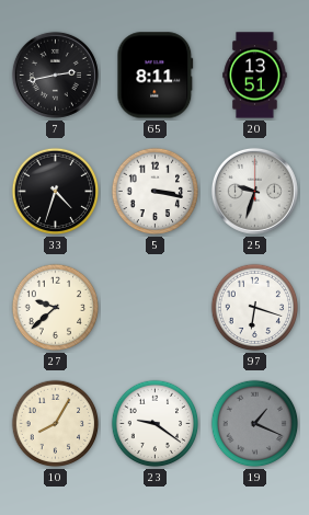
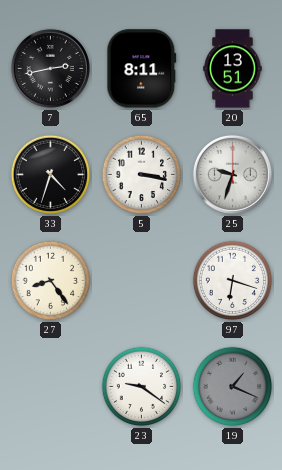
27: 9:38 -> 8:24 (51, 281)
10: 8:05 -> none (56, 424)
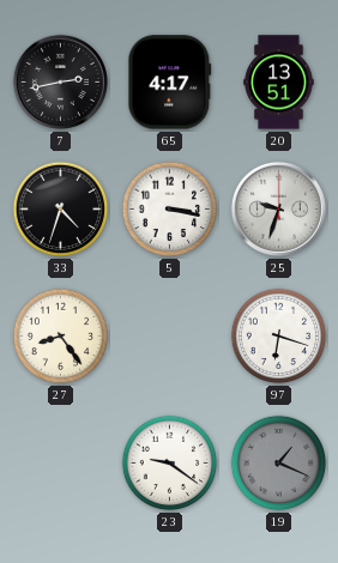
65: 8:11 -> 4:17 (170, 83)
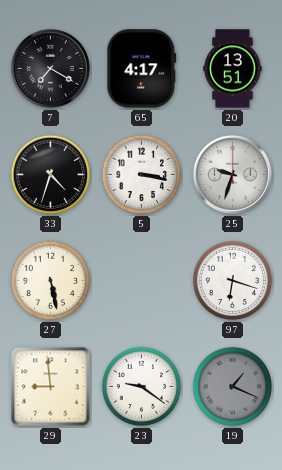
7: 2:43 -> 7:20 (50, 68)
27: 8:24 -> 5:28 (51, 281)
29: none -> 8:59 (51, 387)
